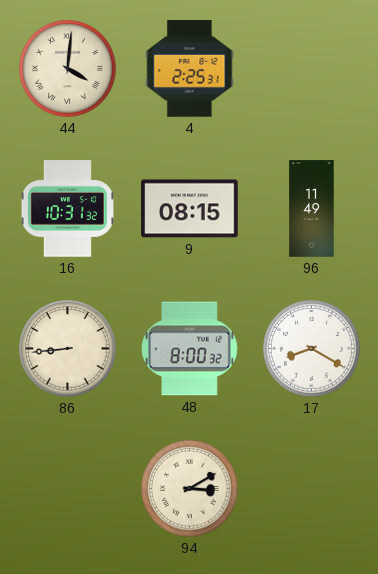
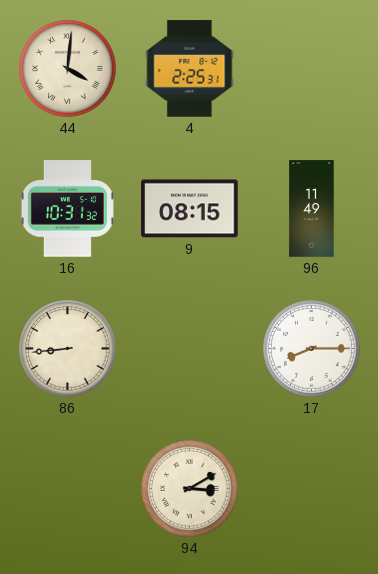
48: 8:00 -> none (190, 349)
17: 8:20 -> 8:15 (312, 349)
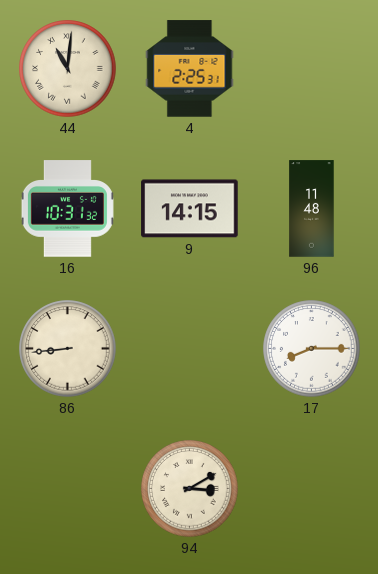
44: 4:01 -> 11:01 (68, 69)
9: 08:15 -> 14:15 (190, 209)
96: 11:49 -> 11:48 (312, 209)
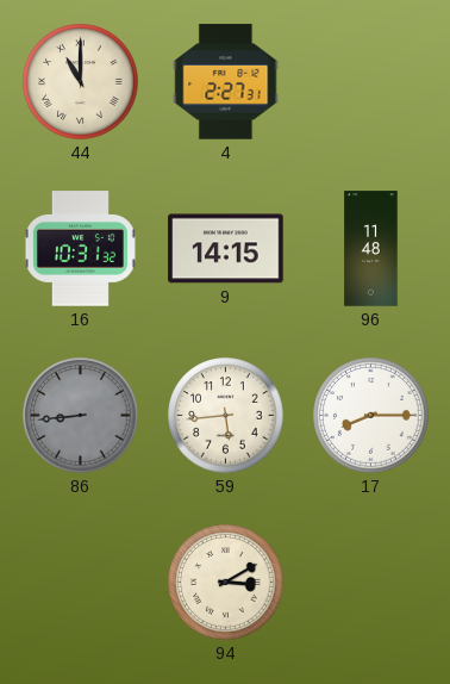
44: 11:01 -> 11:00 (81, 82)
4: 2:25 -> 2:27 (226, 82)
86 dial: cream -> grey (81, 416)
59: none -> 5:44 (226, 416)
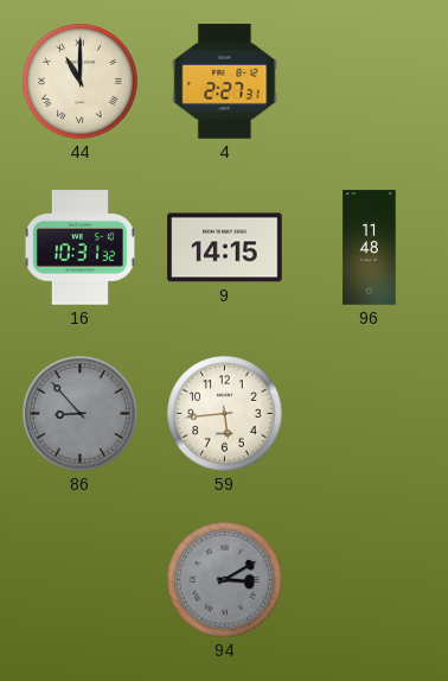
86: 8:44 -> 8:53 (81, 414)
17: 8:15 -> none (371, 416)
94 dial: cream -> grey (225, 580)
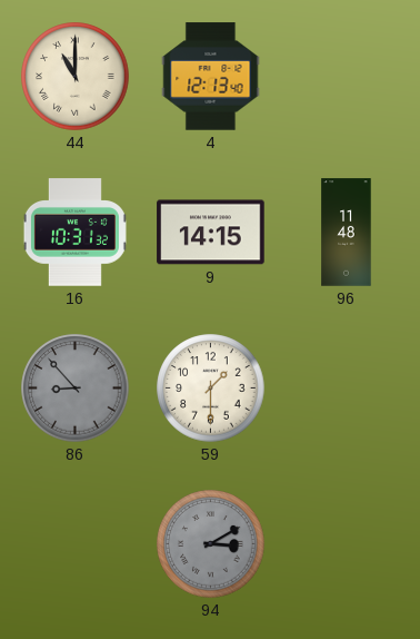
4: 2:27 -> 12:13 (211, 77)
59: 5:44 -> 1:30 (211, 389)
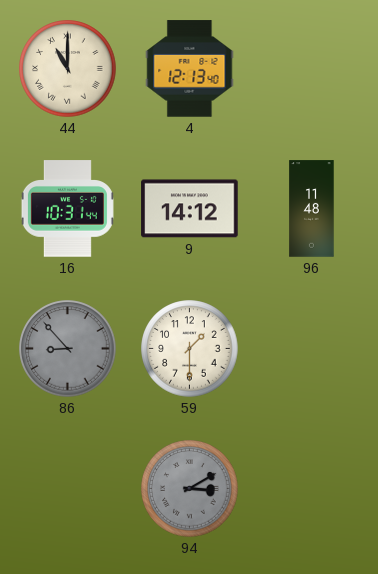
16: 10:31:32 -> 10:31:44 (67, 209)
9: 14:15 -> 14:12 (190, 209)
